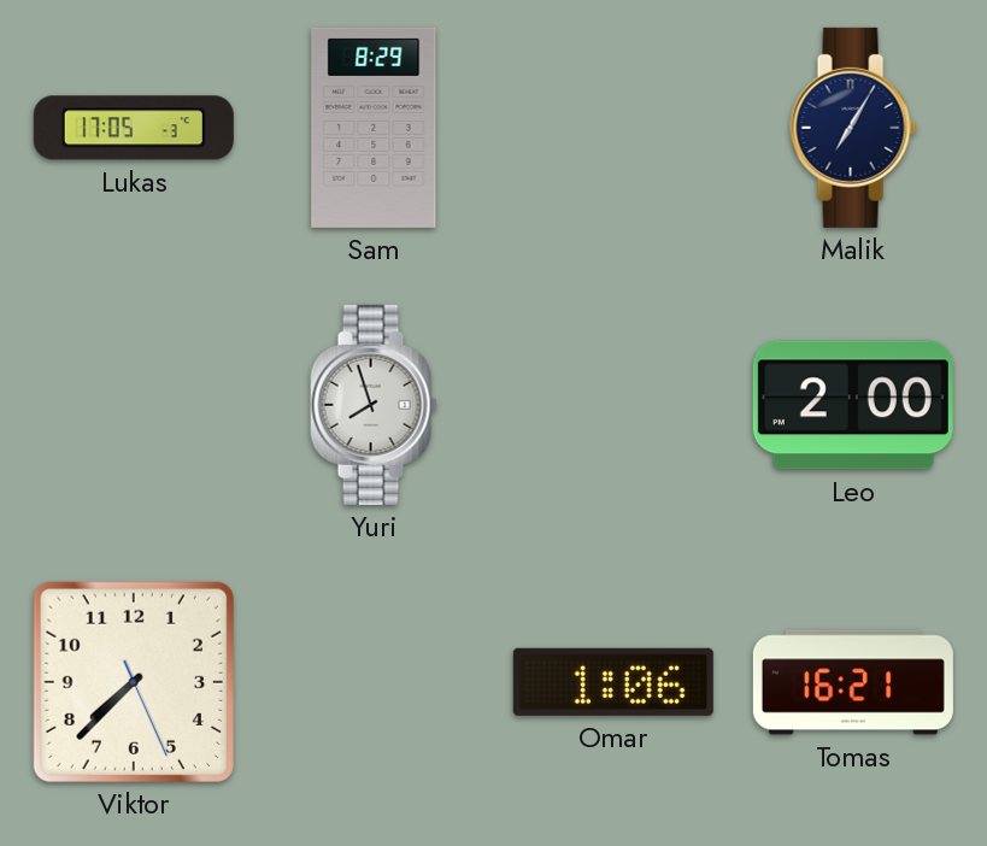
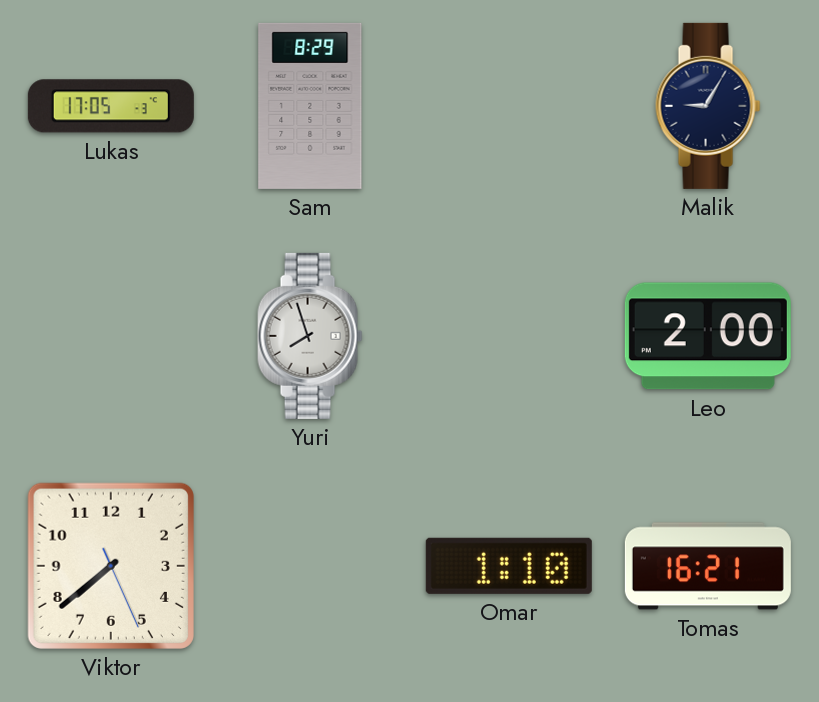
Malik: 7:05 -> 9:05 (708, 106)
Viktor: 7:37 -> 7:38 (111, 566)
Omar: 1:06 -> 1:10 (509, 566)
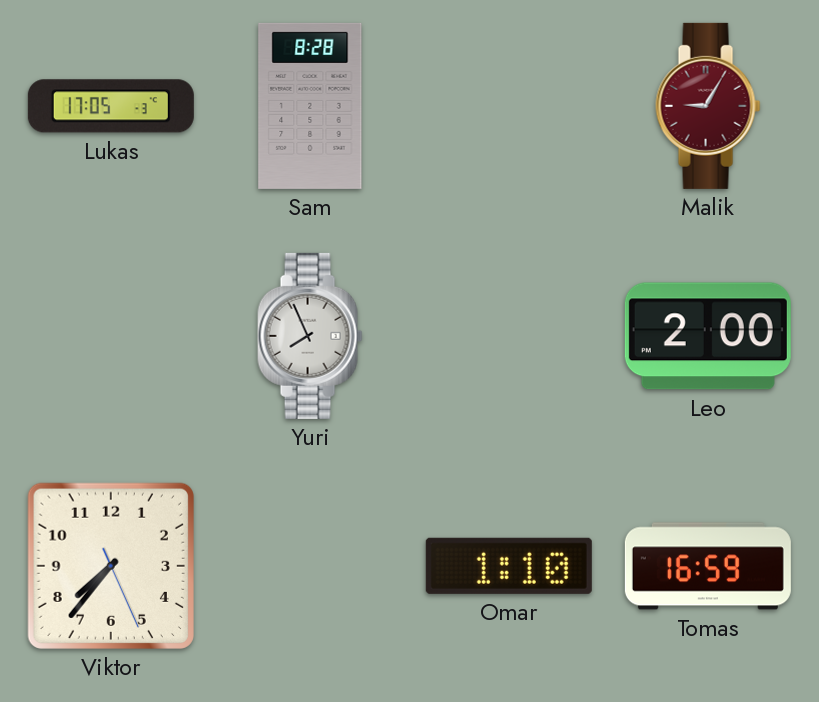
Sam: 8:29 -> 8:28 (310, 106)
Malik dial: navy -> burgundy (708, 106)
Yuri: 7:57 -> 7:56 (310, 336)
Viktor: 7:38 -> 7:36 (111, 566)
Tomas: 16:21 -> 16:59 (708, 566)
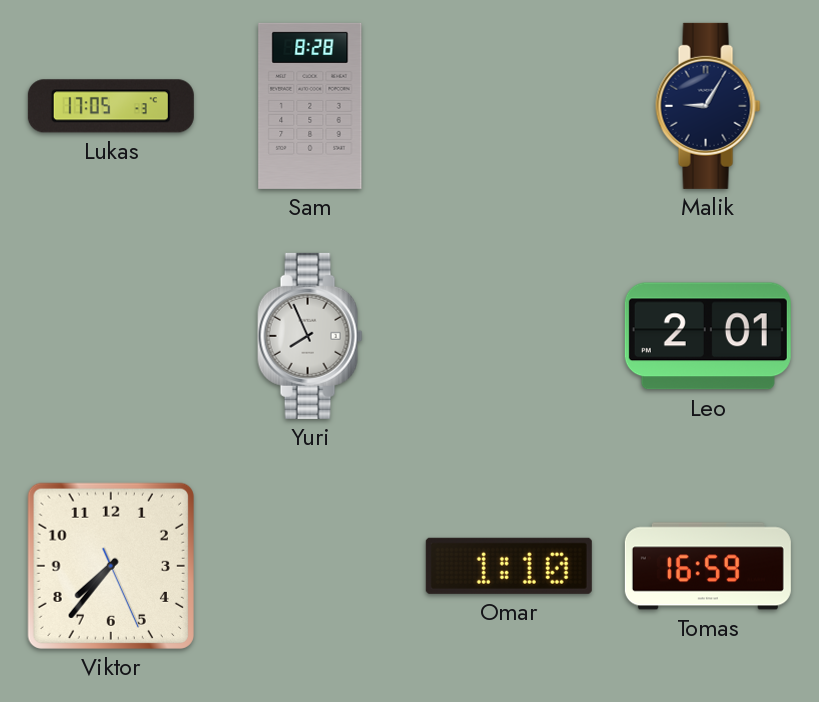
Malik dial: burgundy -> navy (708, 106)
Leo: 2:00 -> 2:01 (708, 336)
